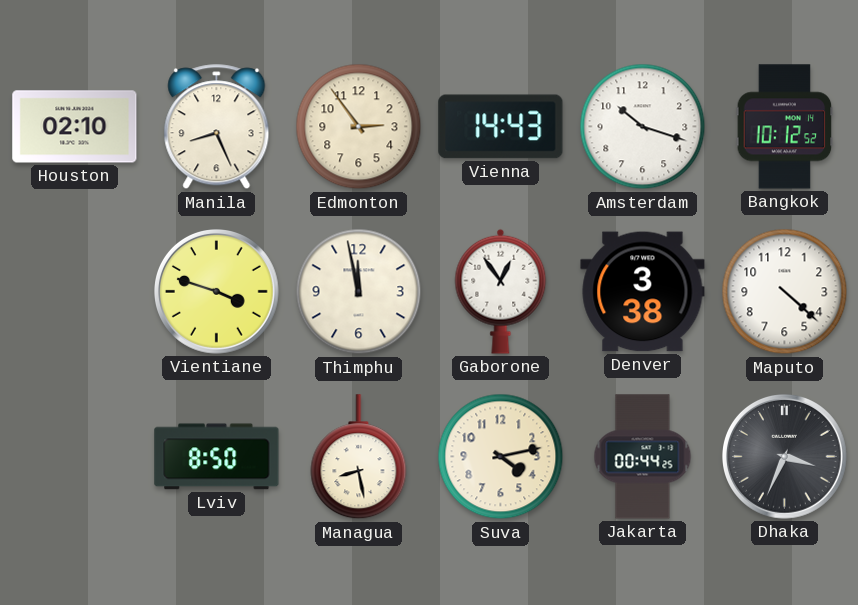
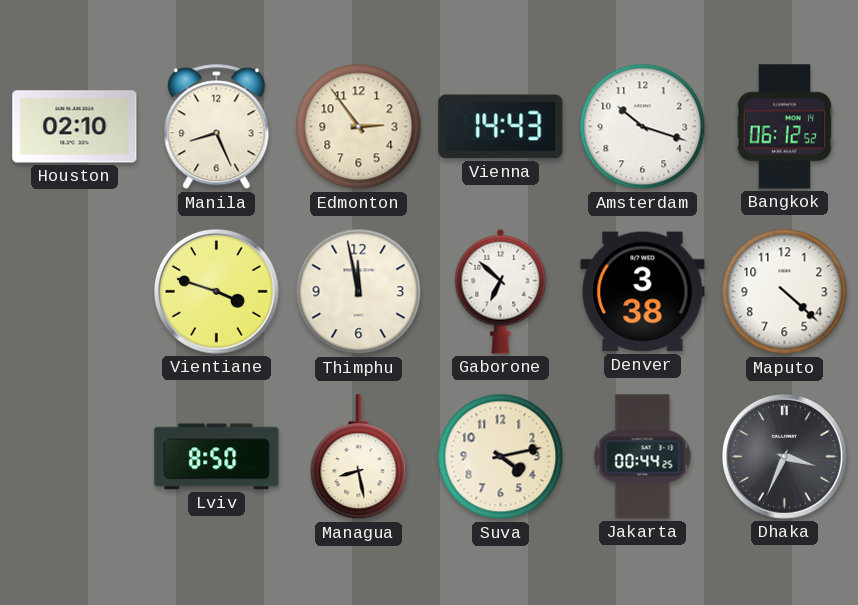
Bangkok: 10:12 -> 06:12 (785, 127)
Gaborone: 12:54 -> 6:52 (501, 291)
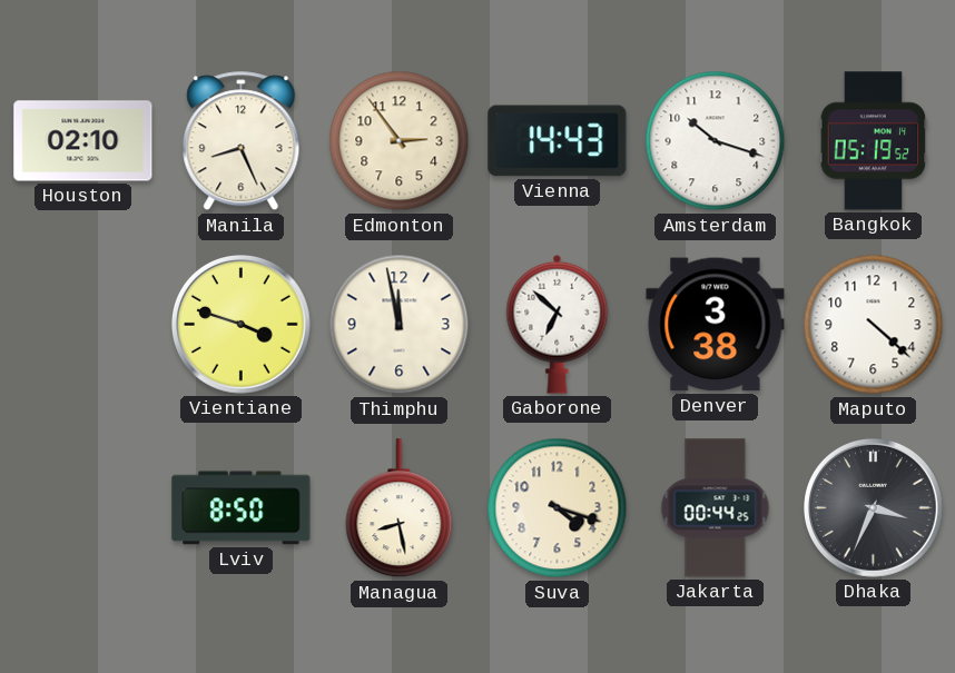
Bangkok: 06:12 -> 05:19 (874, 141)
Suva: 4:13 -> 4:18 (558, 508)
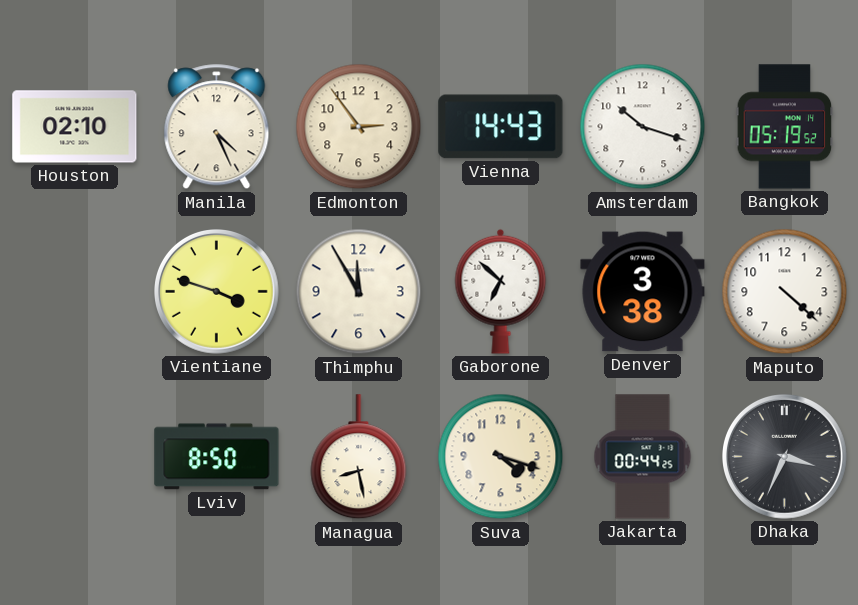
Manila: 8:26 -> 4:26 (217, 127)
Thimphu: 11:58 -> 11:55 (359, 292)
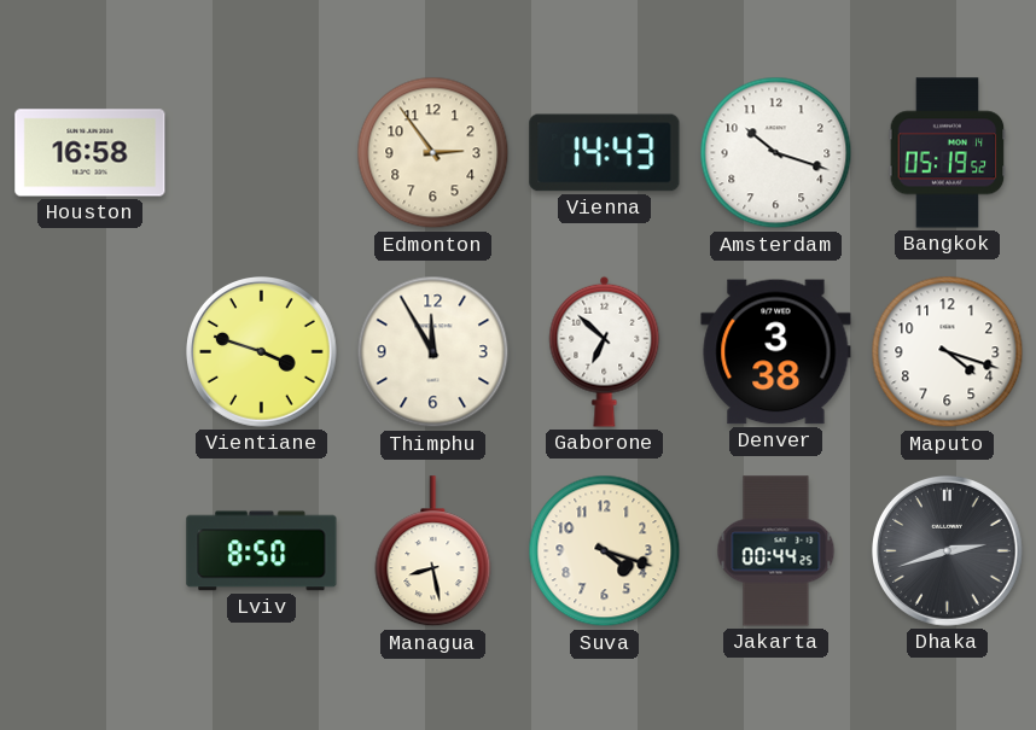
Houston: 02:10 -> 16:58 (91, 153)
Manila: 4:26 -> none (217, 127)
Maputo: 4:22 -> 4:18 (948, 352)
Dhaka: 3:34 -> 2:42 (948, 551)
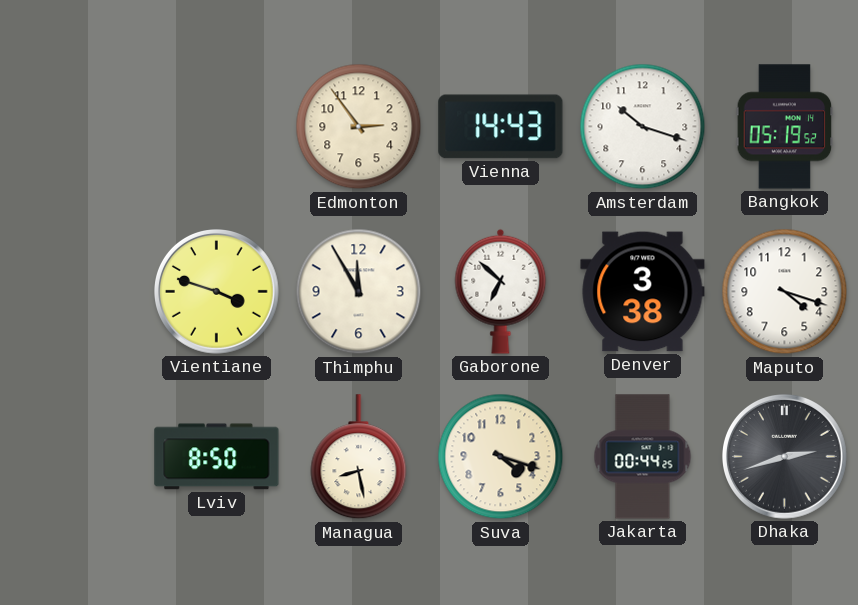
Houston: 16:58 -> none (91, 153)
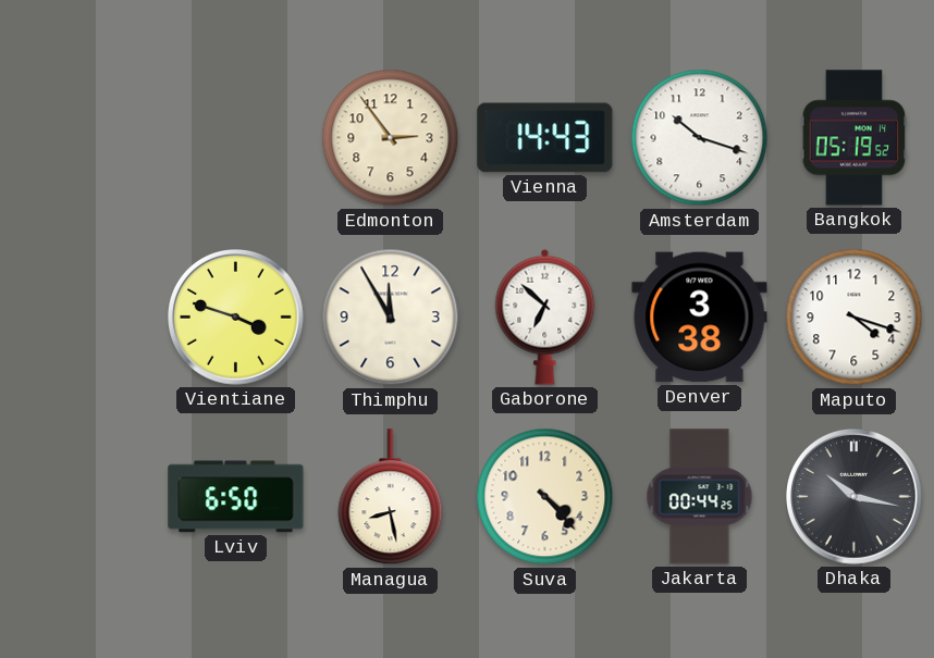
Lviv: 8:50 -> 6:50 (236, 497)
Suva: 4:18 -> 4:23 (545, 497)
Dhaka: 2:42 -> 10:17 (855, 497)
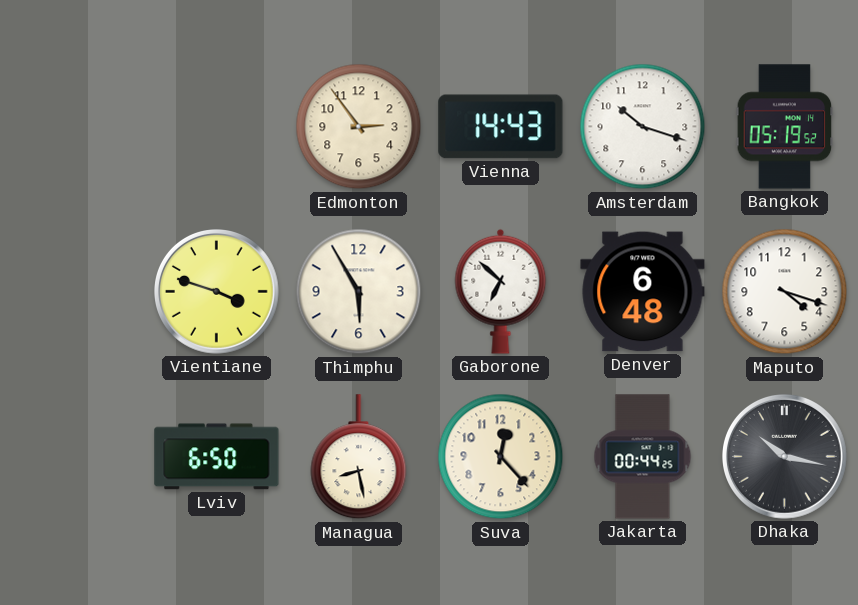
Thimphu: 11:55 -> 5:55 (359, 292)
Denver: 3:38 -> 6:48 (643, 292)
Suva: 4:23 -> 12:23 (501, 457)
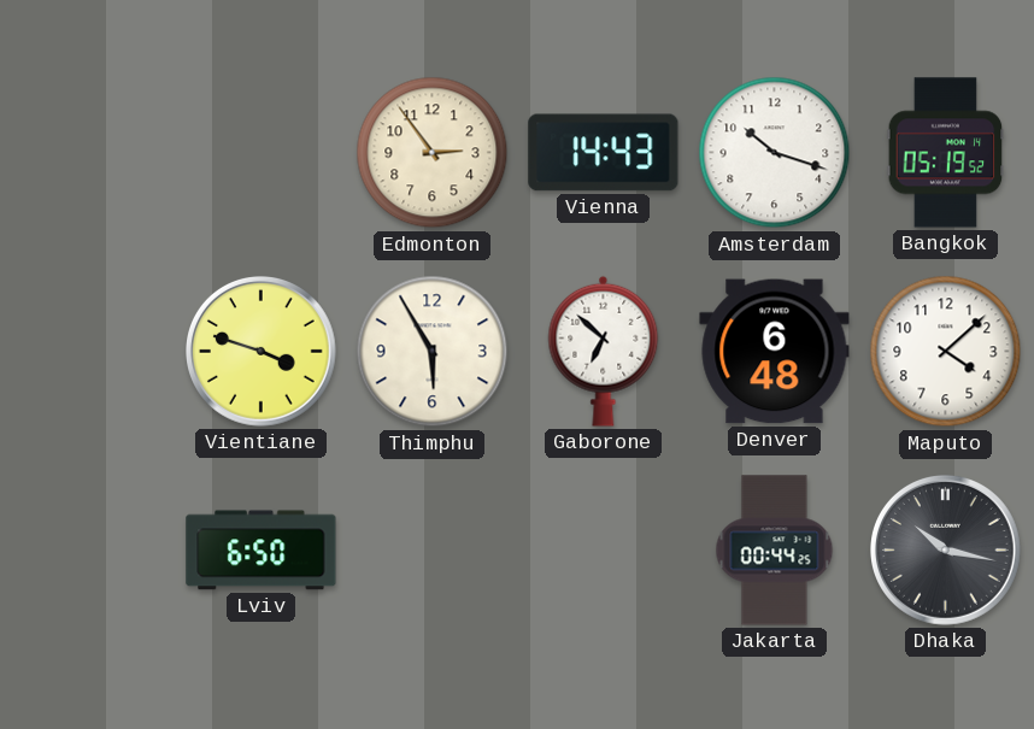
Maputo: 4:18 -> 4:08 (946, 352)
Managua: 8:28 -> none (359, 457)
Suva: 12:23 -> none (501, 457)
